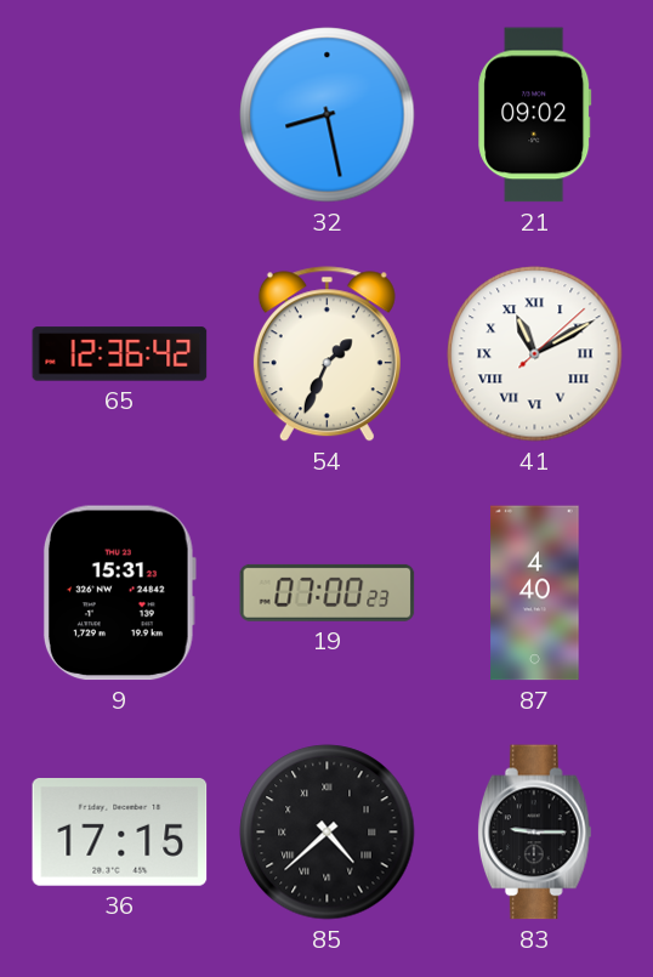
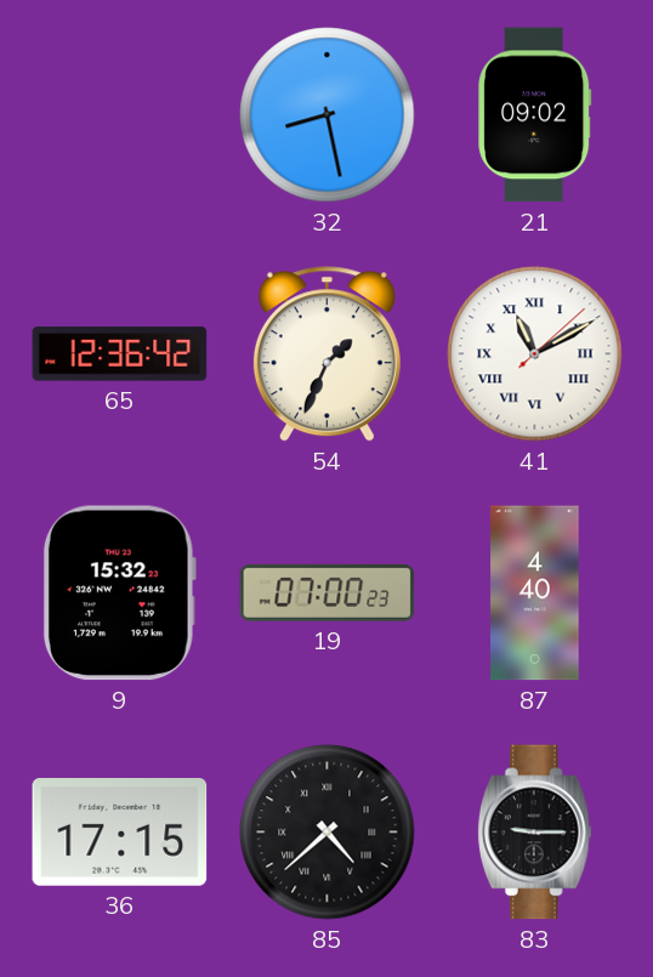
9: 15:31 -> 15:32 (119, 593)
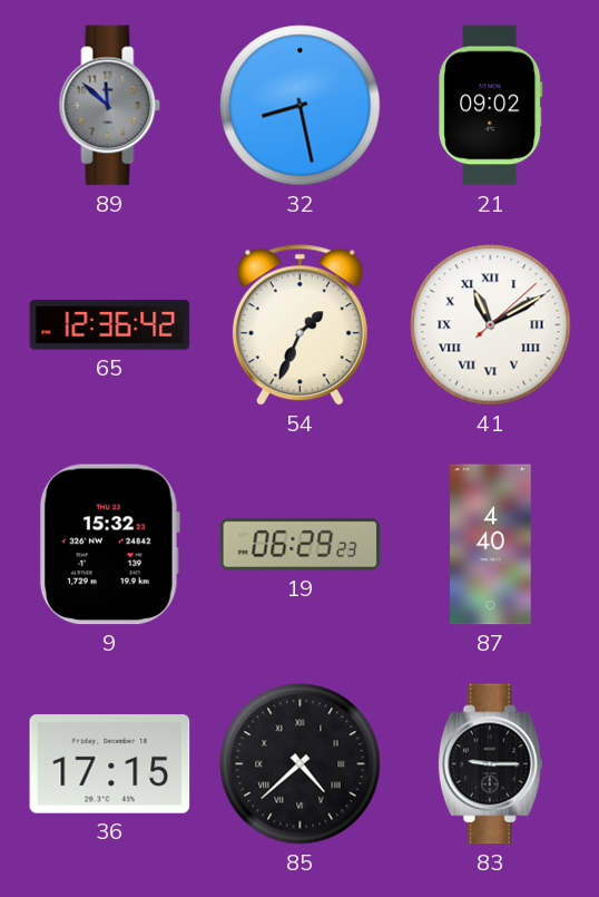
89: none -> 11:52 (110, 106)
19: 07:00 -> 06:29 (301, 544)
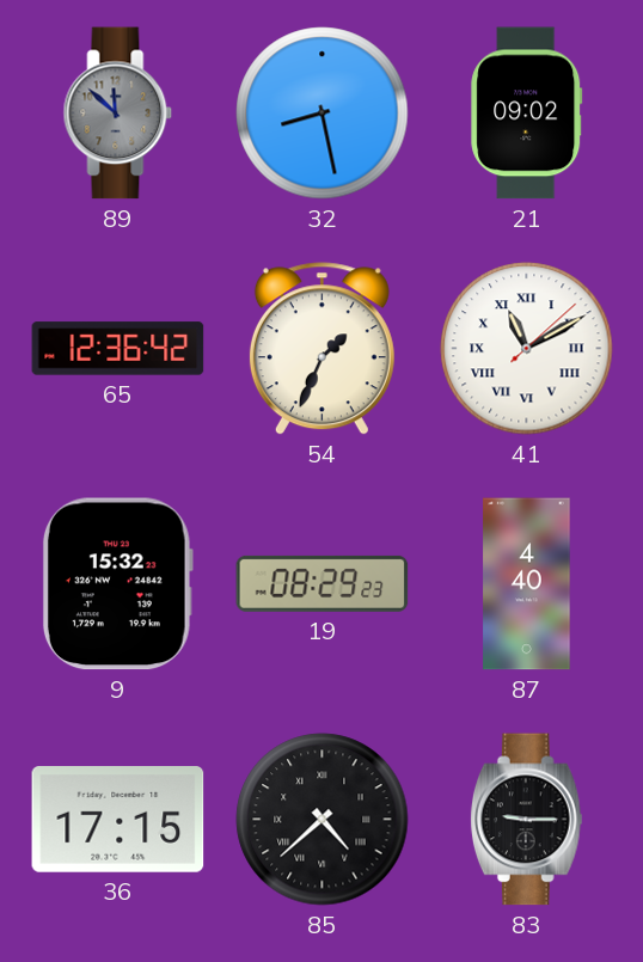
19: 06:29 -> 08:29 (323, 583)
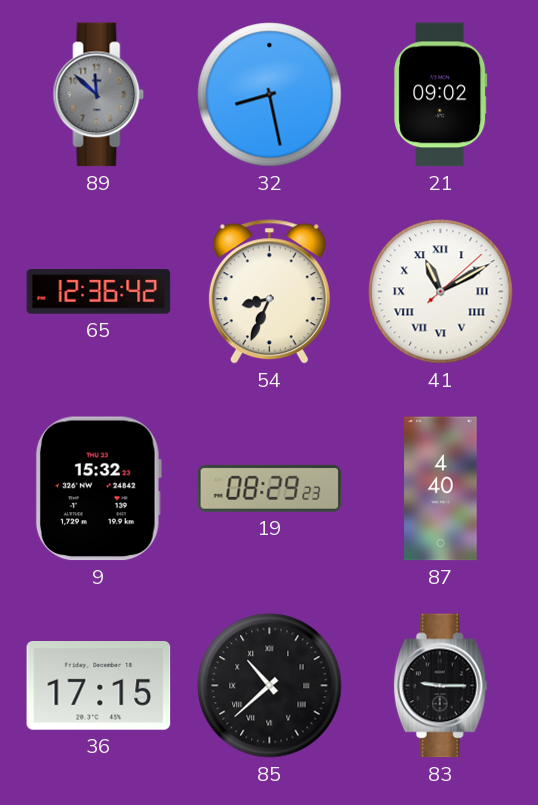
54: 1:34 -> 8:34 (269, 292)
85: 4:38 -> 10:38 (270, 686)
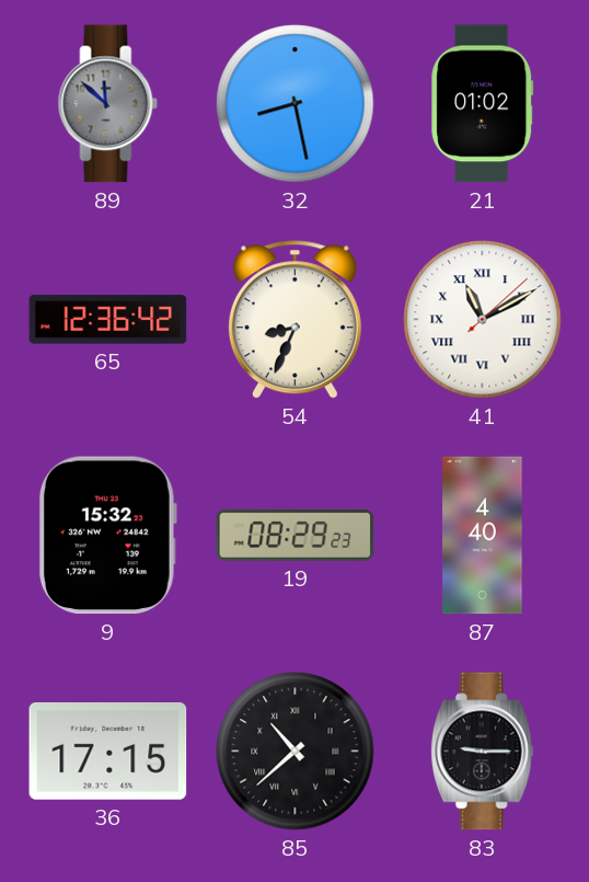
21: 09:02 -> 01:02 (483, 104)
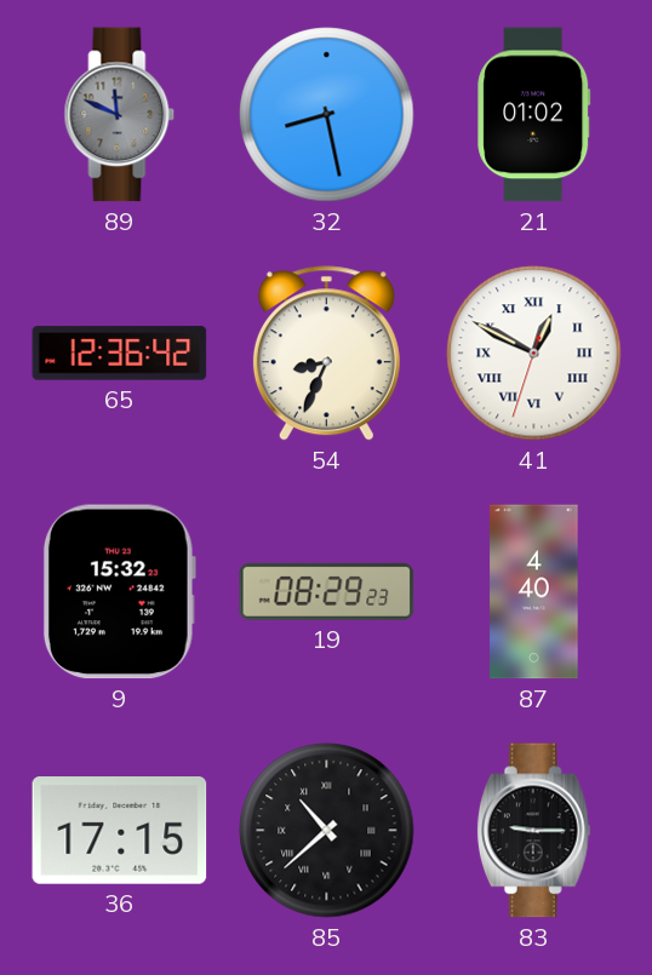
89: 11:52 -> 11:49 (120, 115)
41: 11:10 -> 12:49 (534, 354)
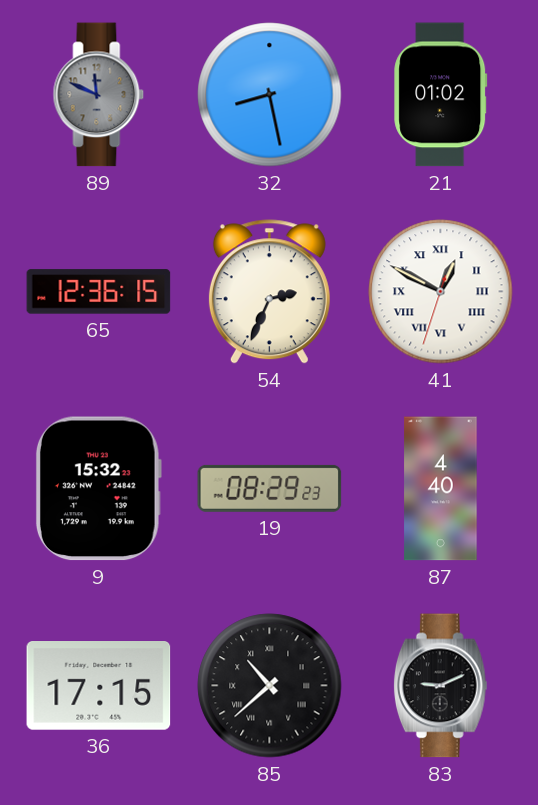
65: 12:36:42 -> 12:36:15 (99, 292)
54: 8:34 -> 2:34 (269, 292)
83: 9:15 -> 9:11 (440, 686)
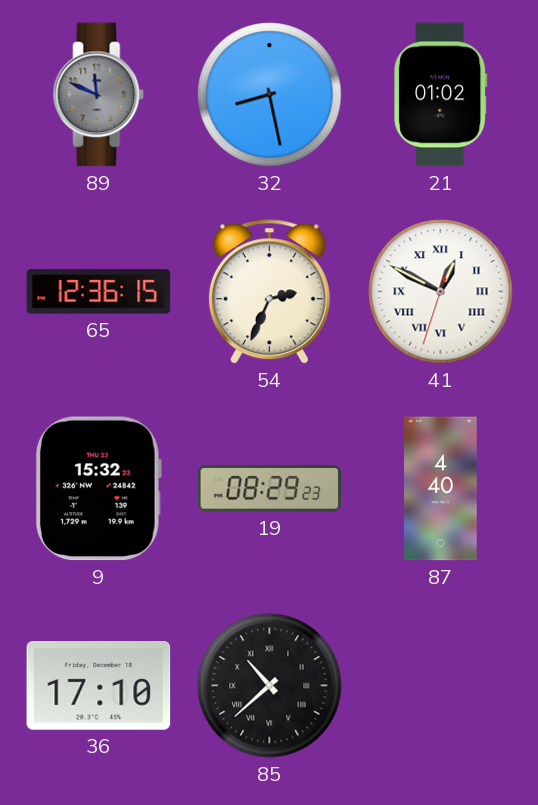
36: 17:15 -> 17:10 (99, 686)
83: 9:11 -> none (440, 686)
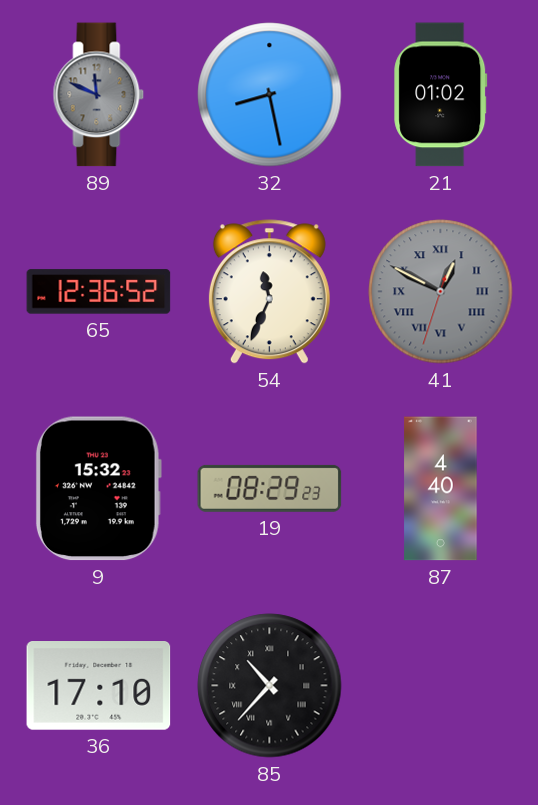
65: 12:36:15 -> 12:36:52 (99, 292)
54: 2:34 -> 11:34 (269, 292)
41 dial: white -> grey (441, 292)
85: 10:38 -> 10:37 (270, 686)
